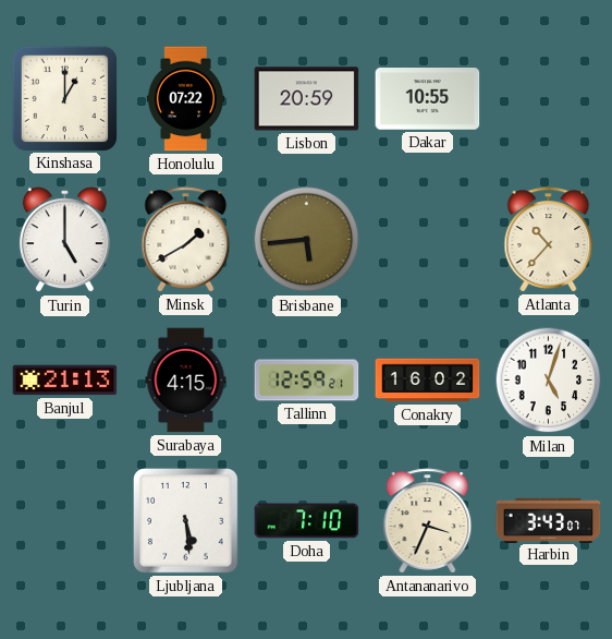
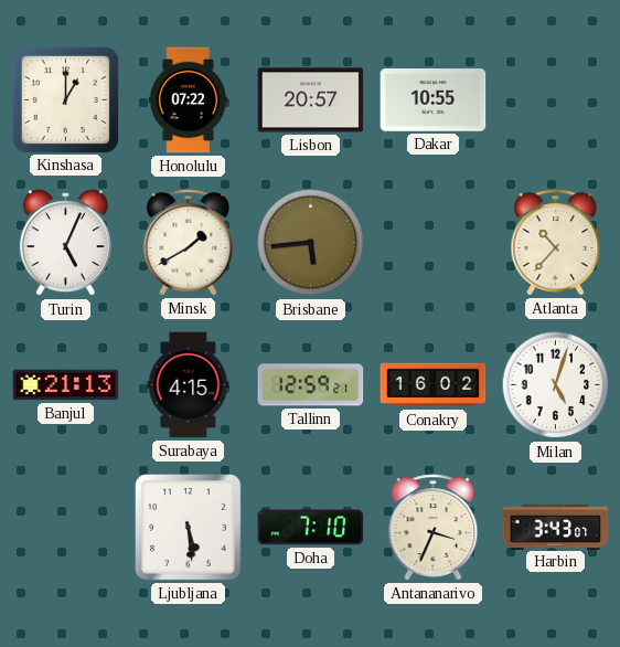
Lisbon: 20:59 -> 20:57 (311, 100)
Turin: 5:00 -> 5:04 (65, 243)
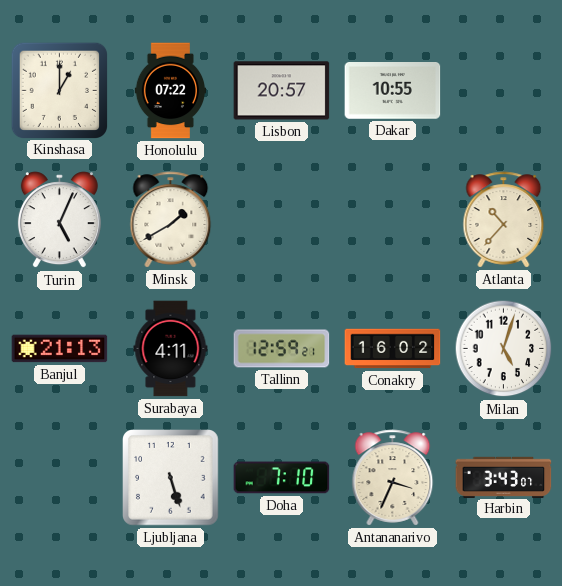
Brisbane: 5:44 -> none (311, 243)
Surabaya: 4:15 -> 4:11 (171, 349)
Ljubljana: 5:29 -> 5:27 (171, 478)
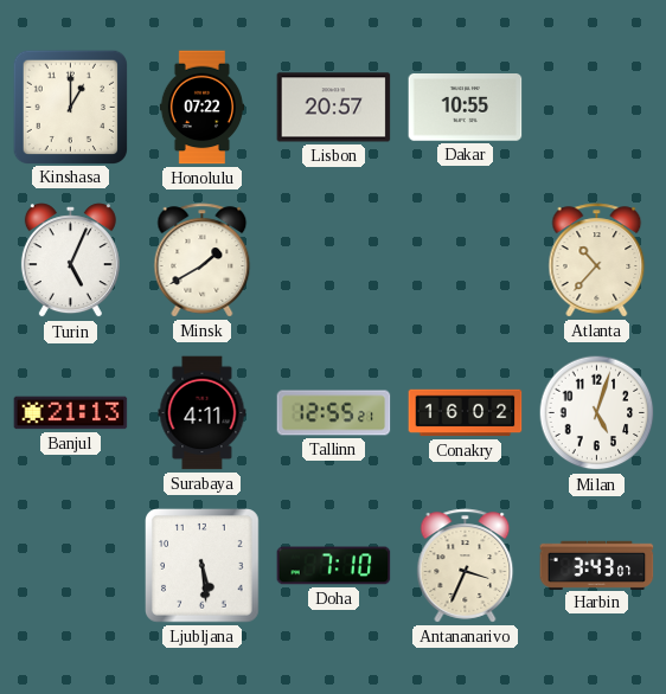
Tallinn: 12:59 -> 12:55 (334, 413)
Ljubljana: 5:27 -> 5:29 (203, 566)
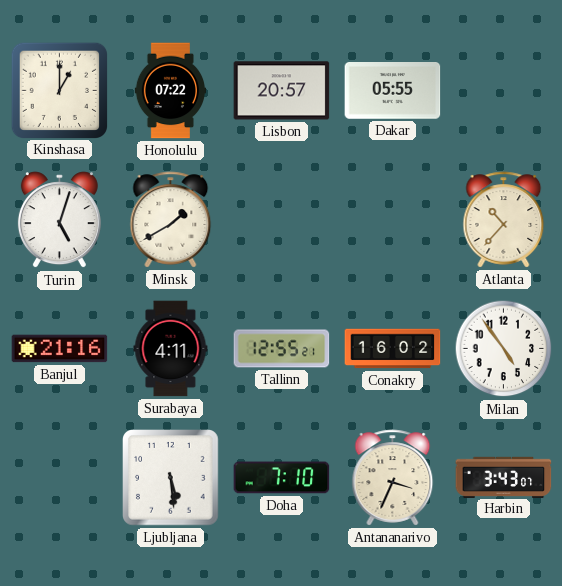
Dakar: 10:55 -> 05:55 (393, 91)
Turin: 5:04 -> 5:03 (59, 220)
Banjul: 21:13 -> 21:16 (60, 349)
Milan: 5:03 -> 4:54 (504, 349)
